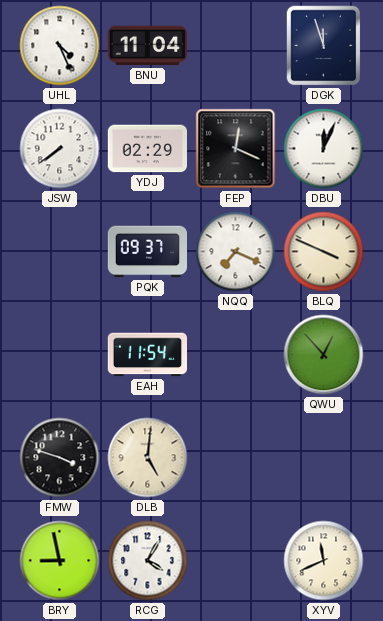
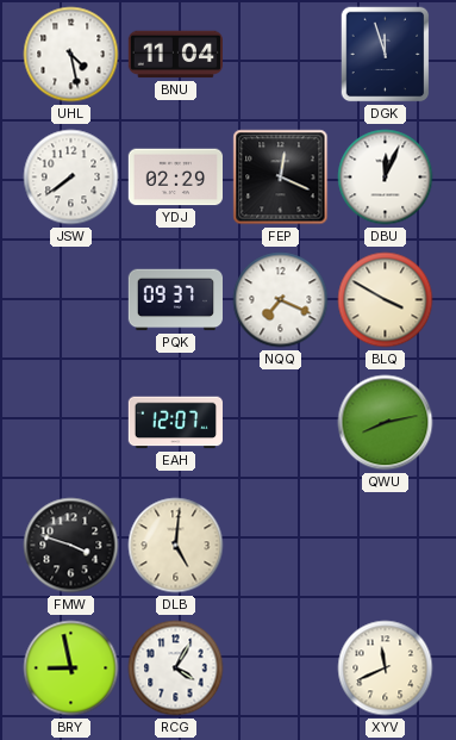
UHL: 4:26 -> 4:28 (71, 55)
BLQ: 3:49 -> 3:50 (386, 300)
EAH: 11:54 -> 12:07 (175, 423)
QWU: 12:53 -> 8:13 (386, 423)
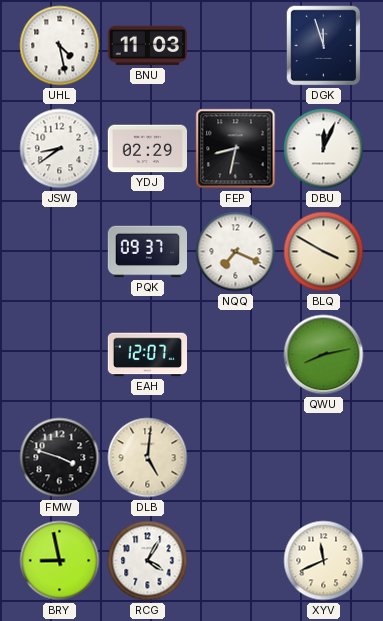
BNU: 11:04 -> 11:03 (147, 46)
JSW: 7:39 -> 8:39 (60, 149)
FEP: 12:19 -> 8:32 (236, 149)
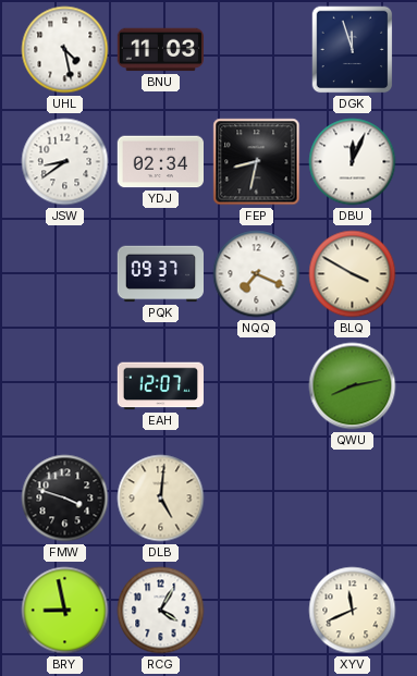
YDJ: 02:29 -> 02:34 (160, 162)
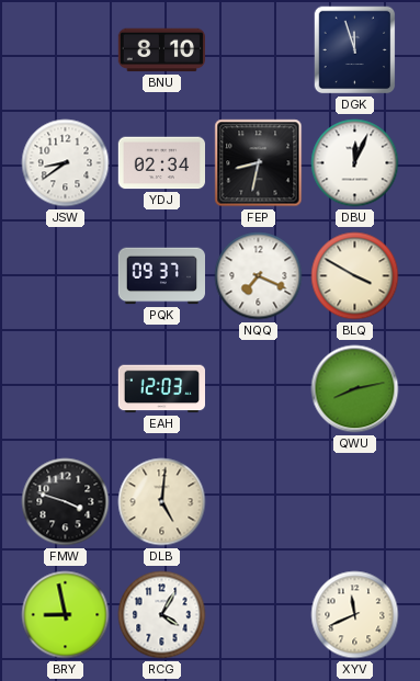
UHL: 4:28 -> none (65, 50)
BNU: 11:03 -> 8:10 (161, 50)
EAH: 12:07 -> 12:03 (161, 389)
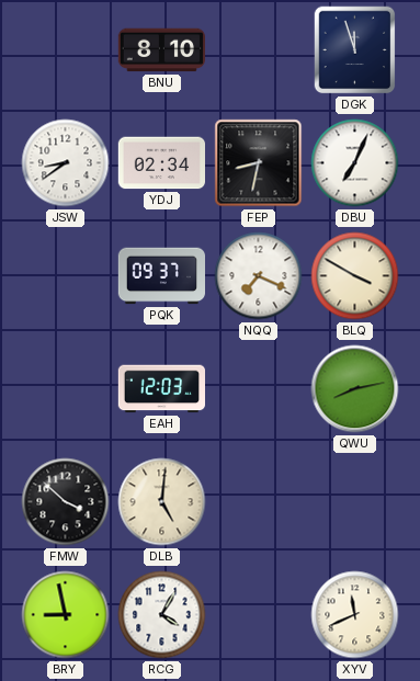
DBU: 12:04 -> 7:04 (355, 163)
FMW: 3:48 -> 3:52 (66, 502)
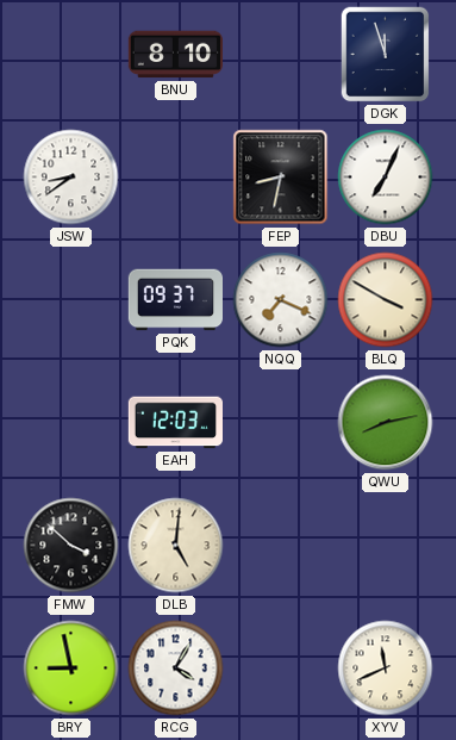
YDJ: 02:34 -> none (161, 163)
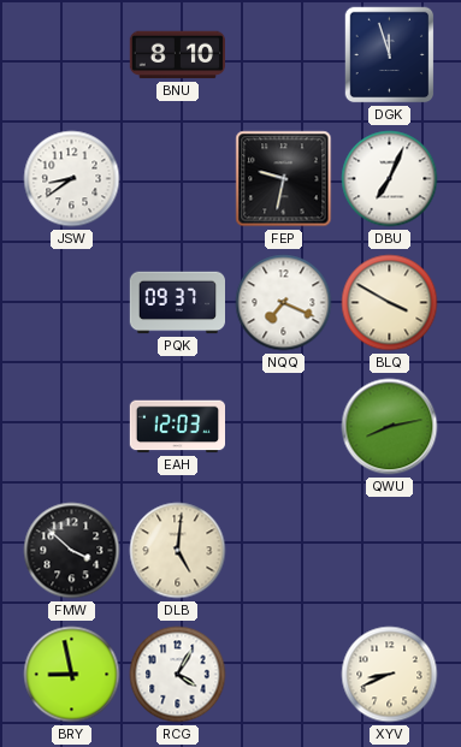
FEP: 8:32 -> 9:32 (284, 179)
XYV: 11:41 -> 8:41 (390, 675)
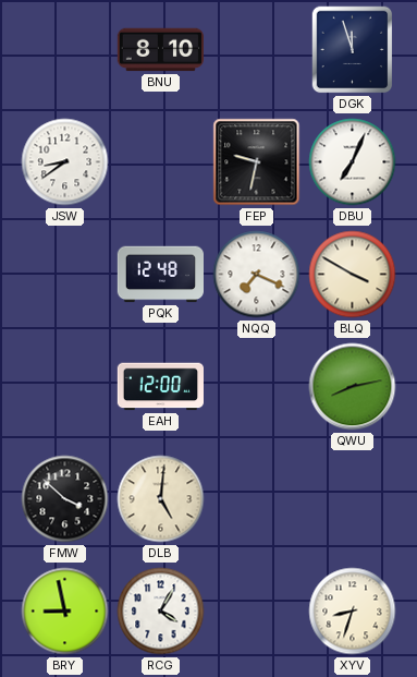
PQK: 09:37 -> 12:48 (160, 275)
EAH: 12:03 -> 12:00 (160, 387)
XYV: 8:41 -> 8:33 (353, 612)
